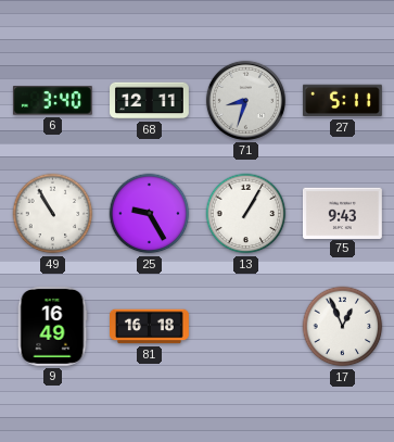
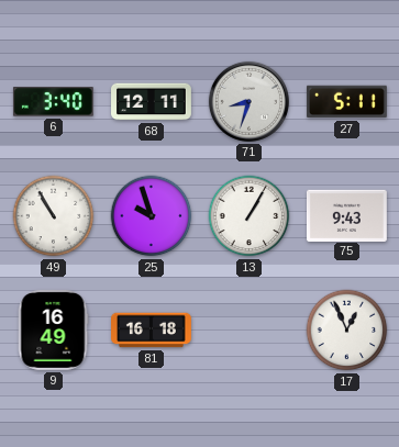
25: 9:25 -> 9:57 (152, 216)
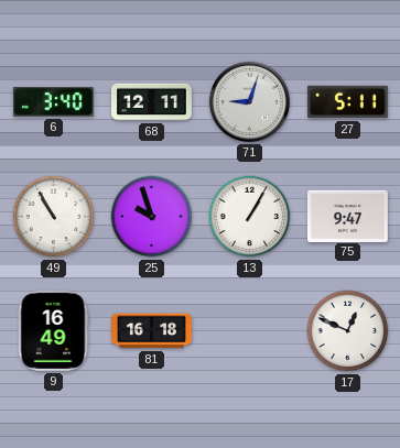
71: 8:33 -> 9:03 (249, 101)
75: 9:43 -> 9:47 (348, 216)
17: 12:56 -> 12:49 (348, 331)
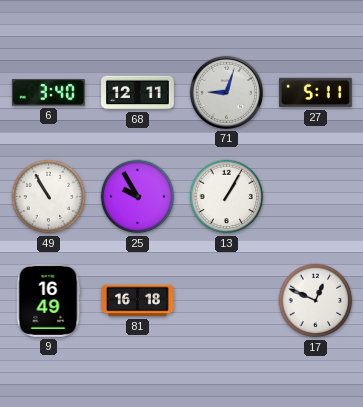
25: 9:57 -> 9:55 (138, 197)
75: 9:47 -> none (348, 216)
